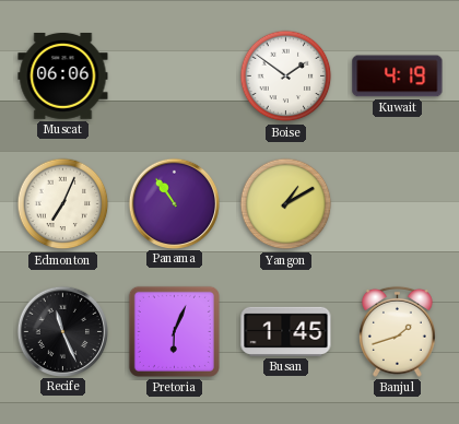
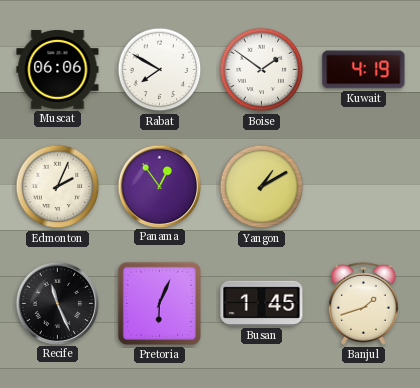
Rabat: none -> 7:50 (160, 70)
Edmonton: 7:04 -> 2:04 (58, 187)
Panama: 10:54 -> 12:54 (160, 186)
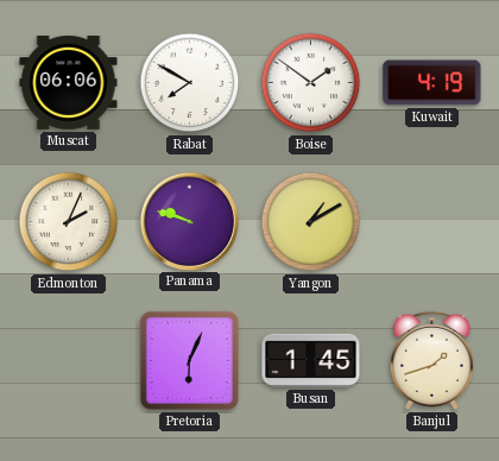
Panama: 12:54 -> 9:48 (190, 221)
Recife: 11:26 -> none (58, 303)
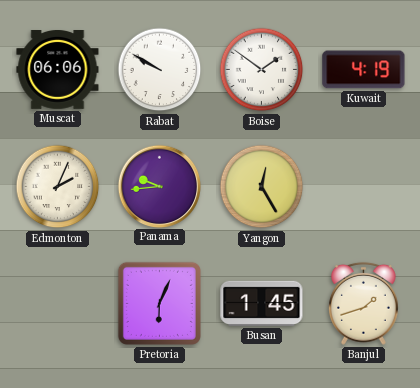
Rabat: 7:50 -> 9:50 (160, 70)
Panama: 9:48 -> 9:44 (160, 186)
Yangon: 1:10 -> 12:25 (262, 187)
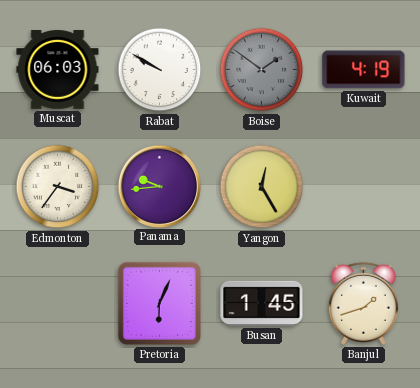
Muscat: 06:06 -> 06:03 (58, 70)
Boise dial: white -> grey (262, 70)
Edmonton: 2:04 -> 3:36 (58, 187)
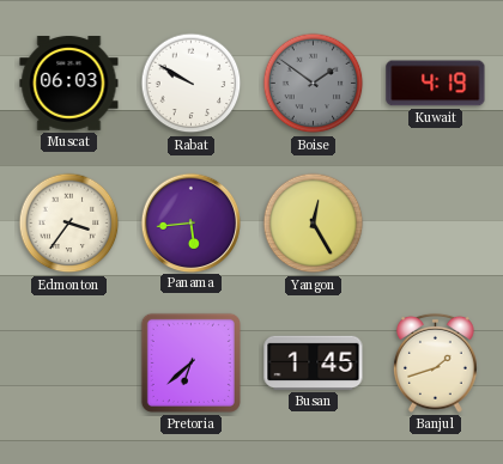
Panama: 9:44 -> 5:44 (192, 222)
Pretoria: 6:04 -> 6:38 (190, 362)
